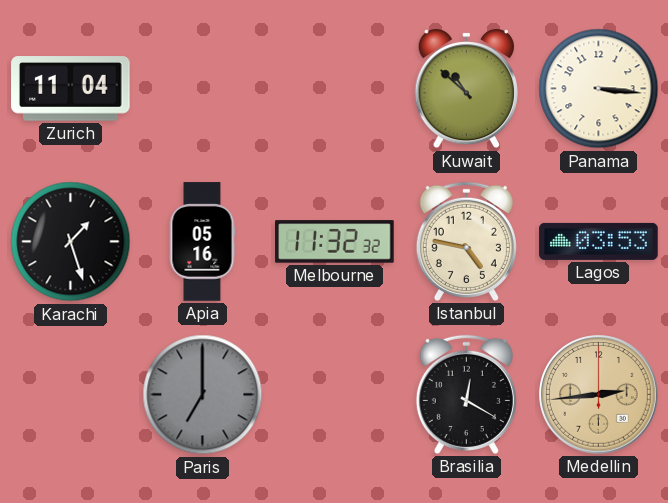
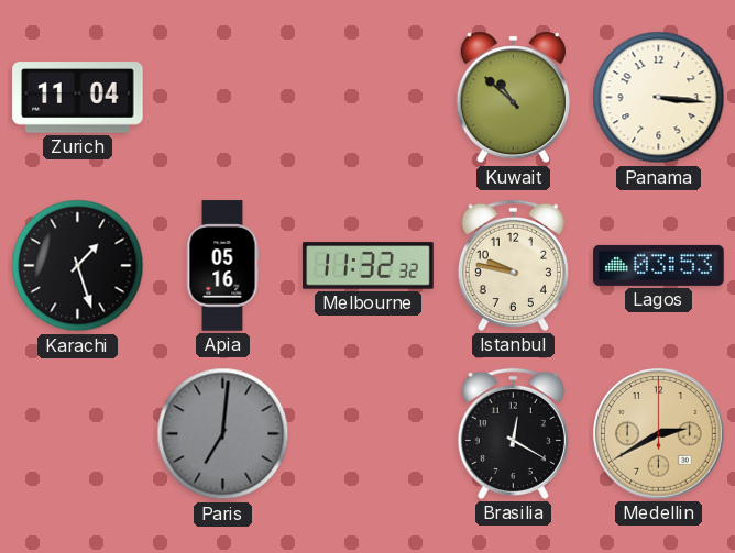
Istanbul: 4:47 -> 9:47 (513, 265)
Paris: 7:00 -> 7:01 (223, 434)
Medellin: 2:44 -> 2:40 (659, 434)
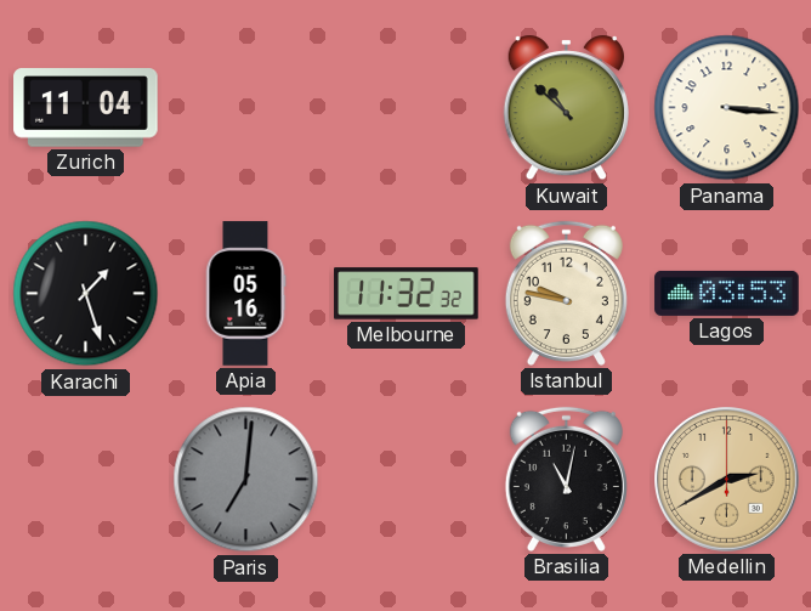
Brasilia: 12:20 -> 11:02 (566, 479)
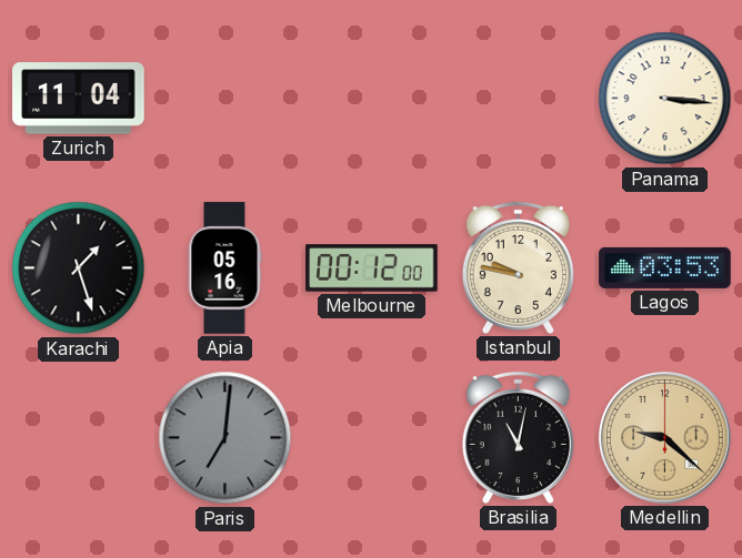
Kuwait: 10:52 -> none (566, 109)
Melbourne: 11:32 -> 00:12 (372, 268)
Medellin: 2:40 -> 9:22 (665, 438)
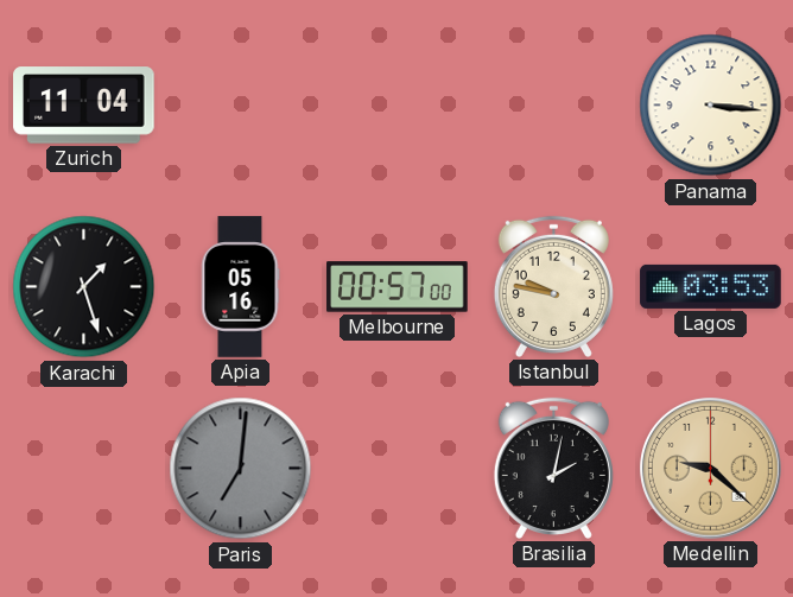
Melbourne: 00:12 -> 00:57 (398, 287)
Brasilia: 11:02 -> 2:02 (553, 468)
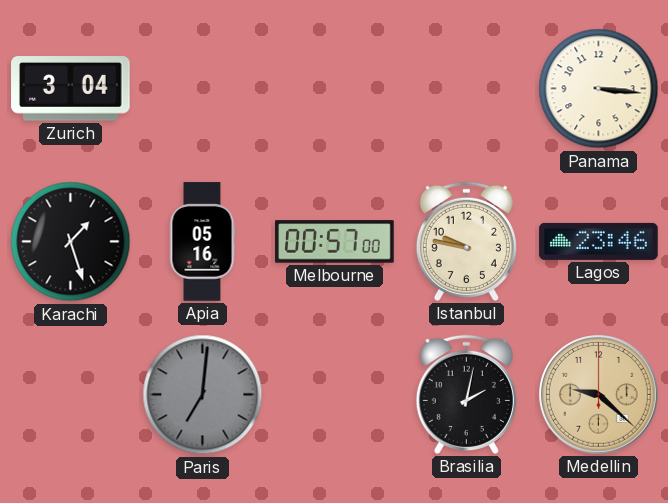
Zurich: 11:04 -> 3:04 (71, 89)
Lagos: 03:53 -> 23:46 (599, 241)
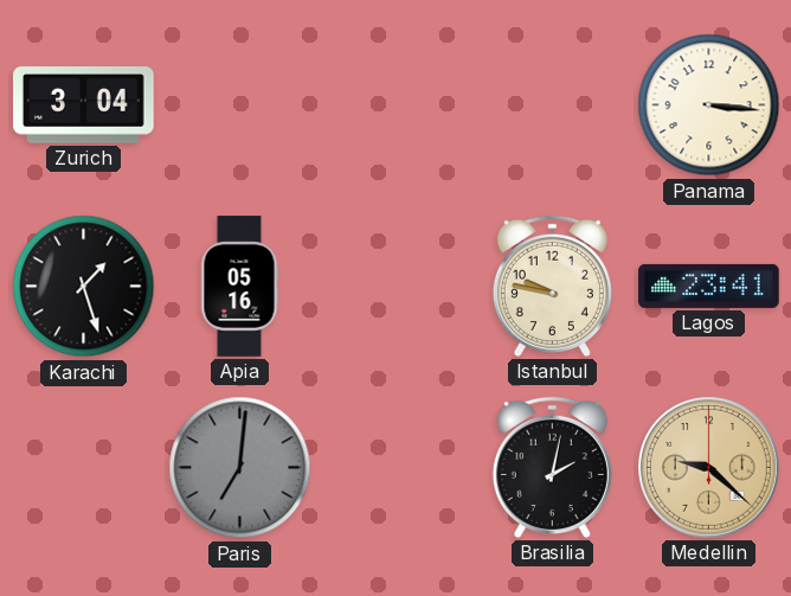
Melbourne: 00:57 -> none (335, 242)
Lagos: 23:46 -> 23:41 (709, 286)
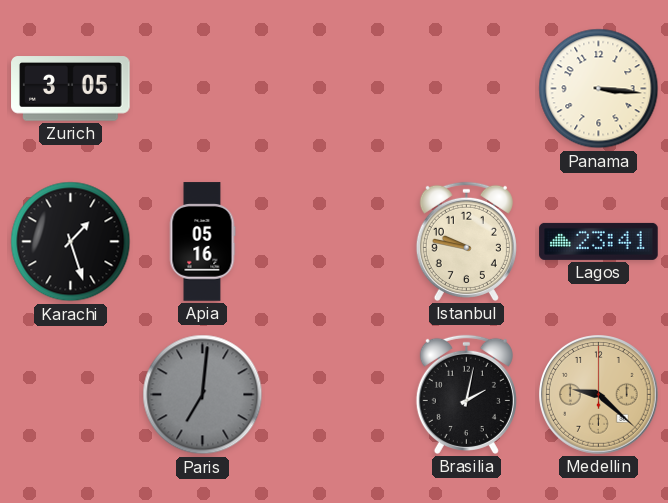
Zurich: 3:04 -> 3:05 (71, 89)
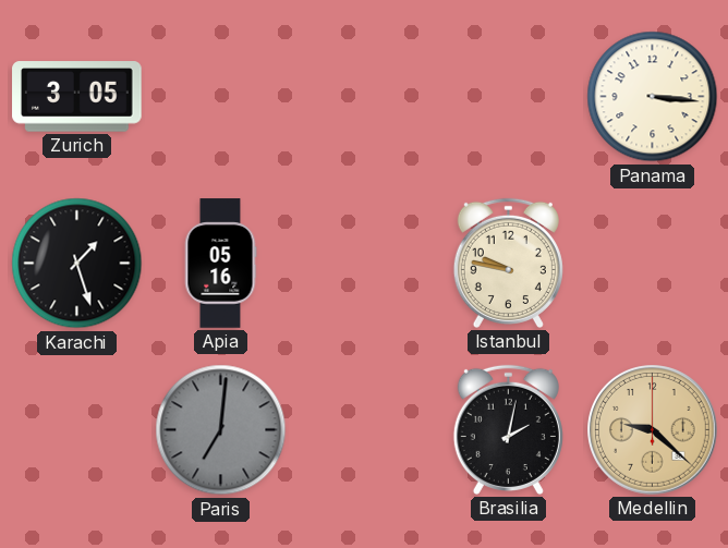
Lagos: 23:41 -> none (599, 241)
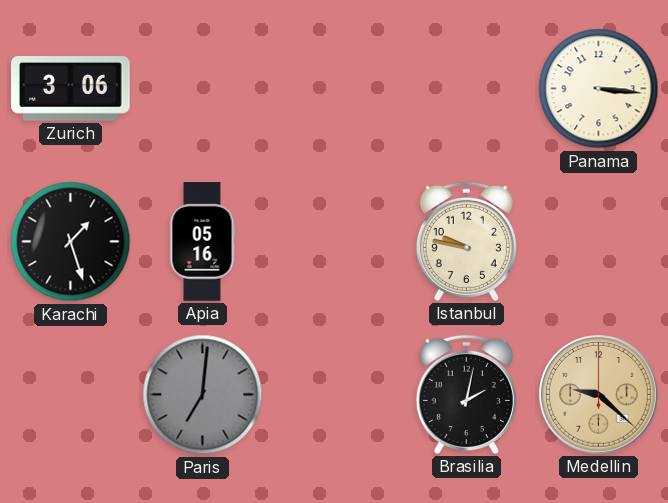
Zurich: 3:05 -> 3:06 (71, 89)
